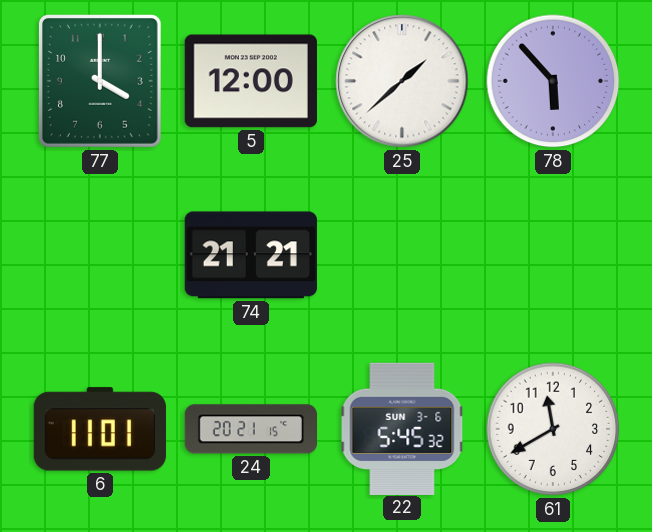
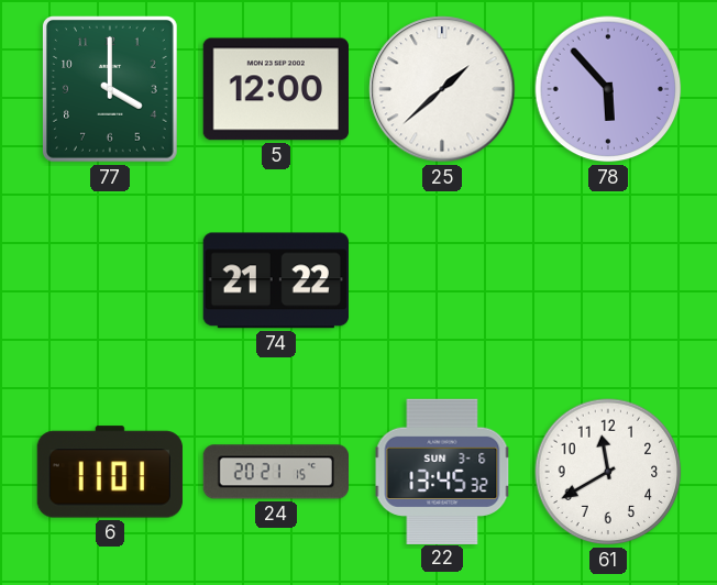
74: 21:21 -> 21:22 (276, 280)
22: 5:45 -> 13:45 (442, 471)
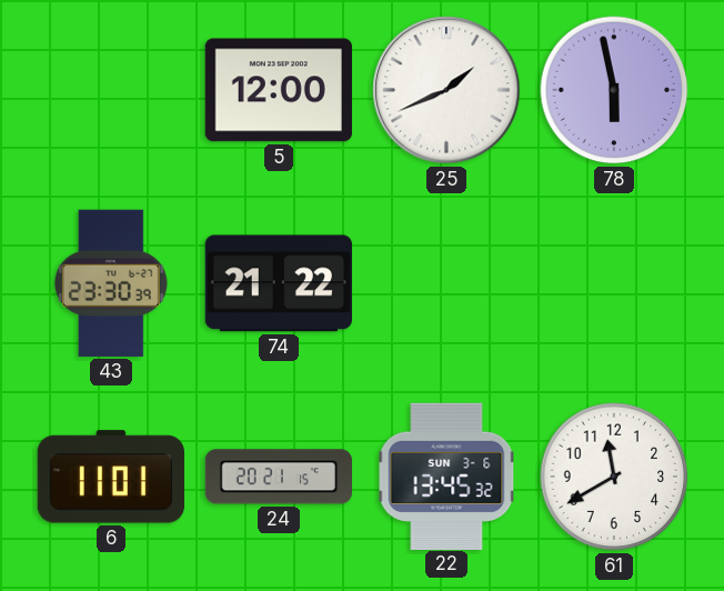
77: 4:00 -> none (110, 90)
25: 1:38 -> 1:41 (446, 90)
78: 5:53 -> 5:58 (614, 90)
43: none -> 23:30 (111, 283)
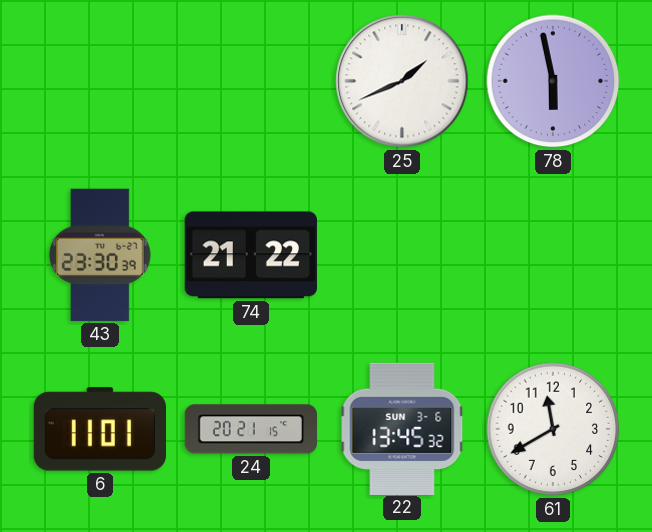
5: 12:00 -> none (279, 90)
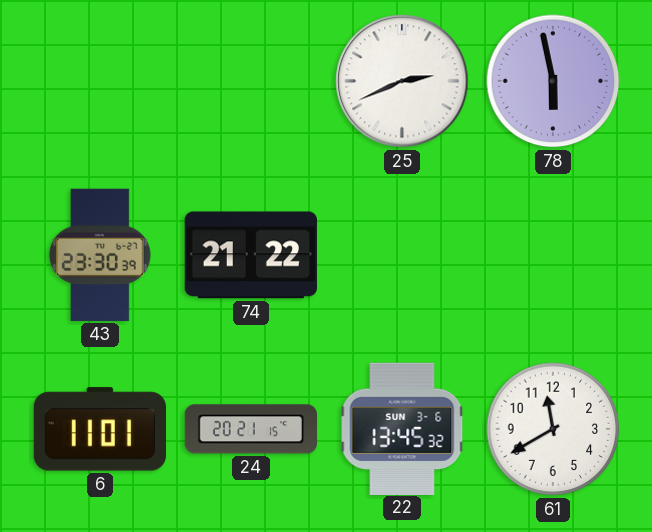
25: 1:41 -> 2:41 (402, 81)
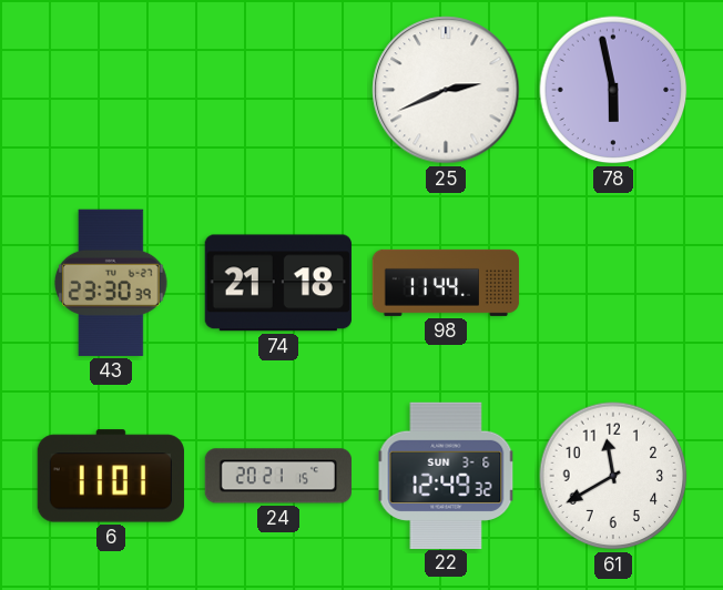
74: 21:22 -> 21:18 (278, 283)
98: none -> 11:44 (446, 283)
22: 13:45 -> 12:49 (446, 475)
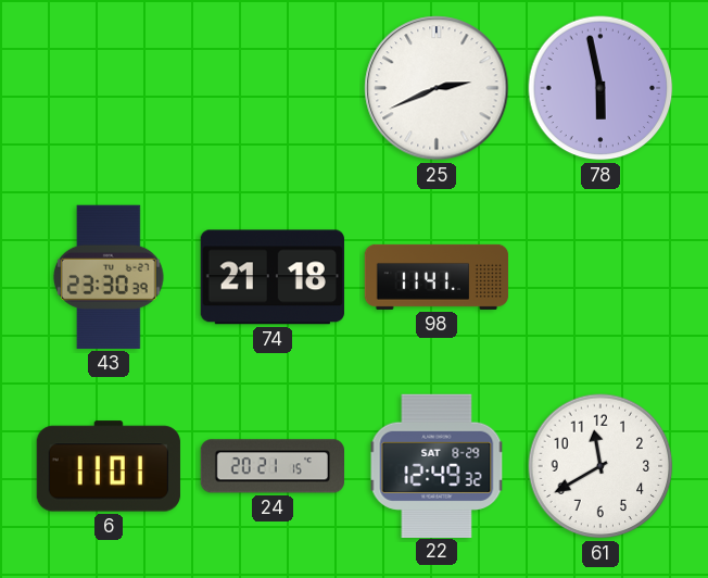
98: 11:44 -> 11:41 (437, 277)
22 date: SUN 3-6 -> SAT 8-29 (437, 465)
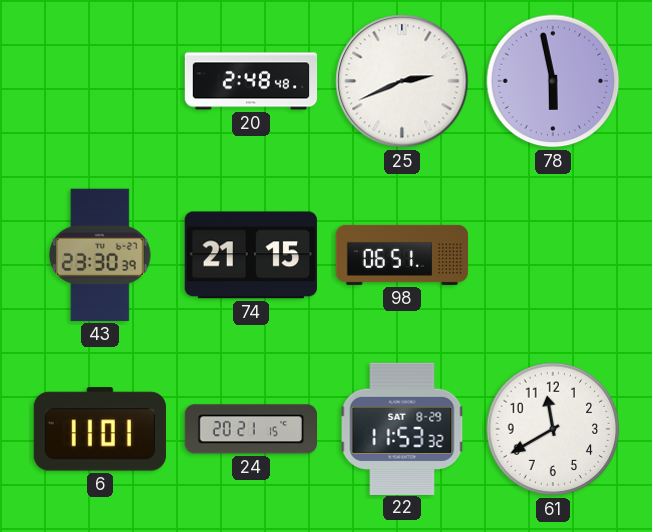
20: none -> 2:48 (251, 81)
74: 21:18 -> 21:15 (251, 255)
98: 11:41 -> 06:51 (402, 255)
22: 12:49 -> 11:53 (402, 428)
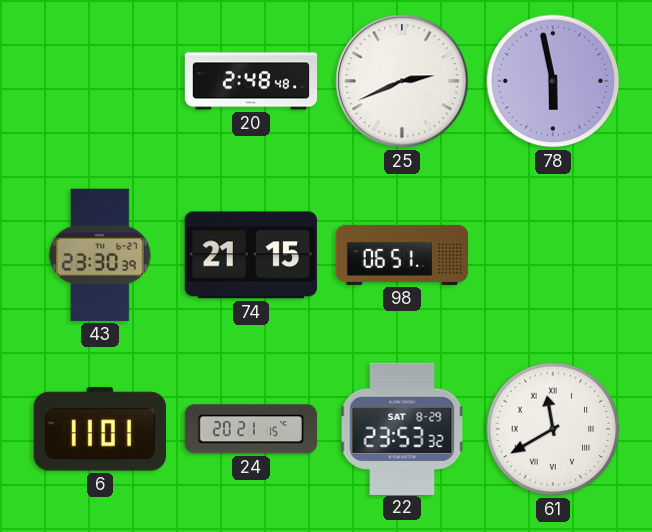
22: 11:53 -> 23:53 (402, 428)
61 numerals: Arabic -> Roman (553, 429)
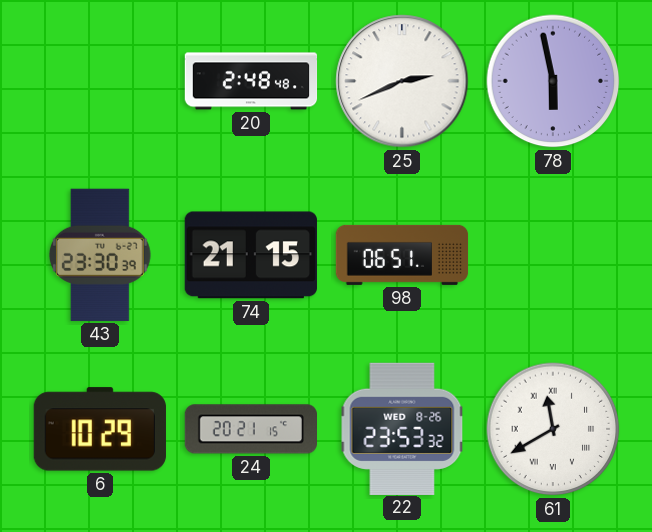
6: 11:01 -> 10:29 (100, 429)
22 date: SAT 8-29 -> WED 8-26 (402, 428)
